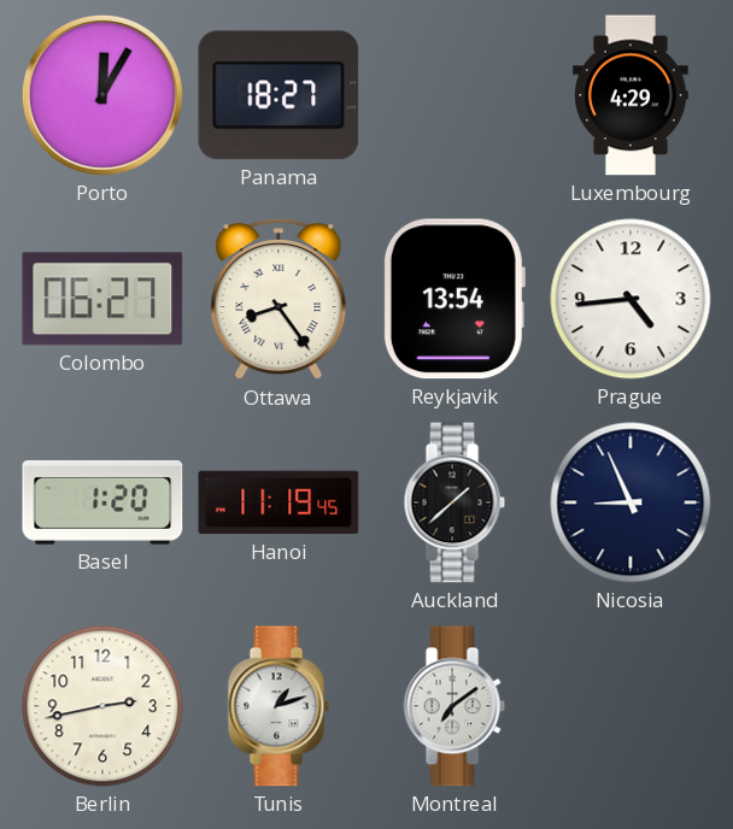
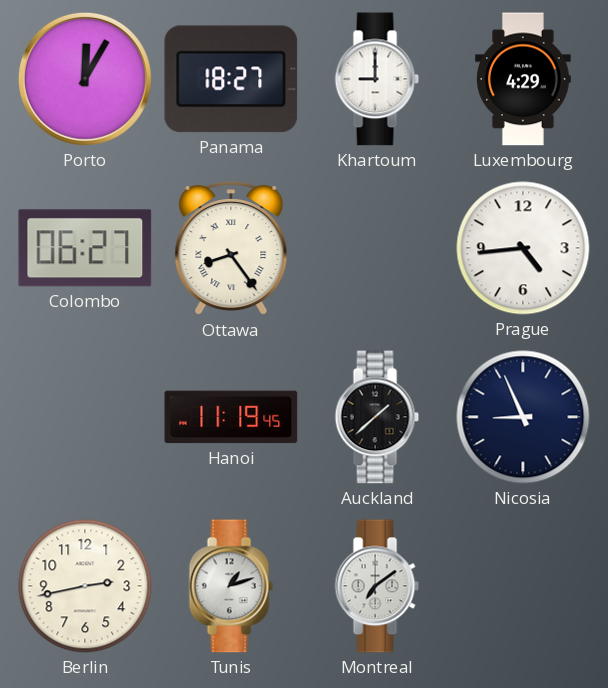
Khartoum: none -> 9:00 (377, 79)
Reykjavik: 13:54 -> none (453, 299)
Basel: 1:20 -> none (102, 502)
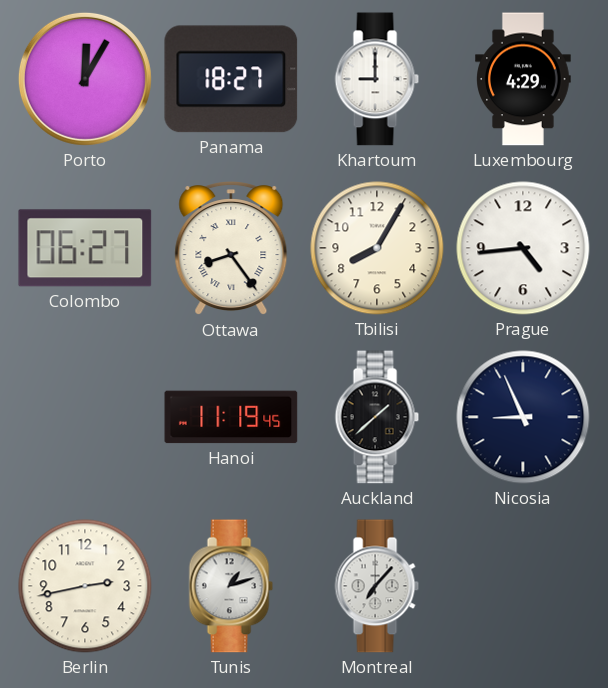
Tbilisi: none -> 8:05 (377, 248)
Montreal: 7:09 -> 7:07 (377, 586)
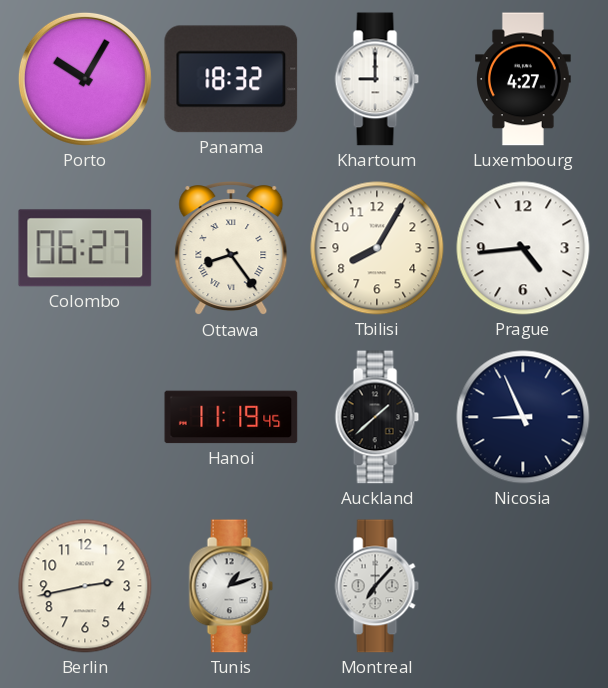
Porto: 12:05 -> 10:05 (85, 79)
Panama: 18:27 -> 18:32 (231, 79)
Luxembourg: 4:29 -> 4:27 (524, 79)
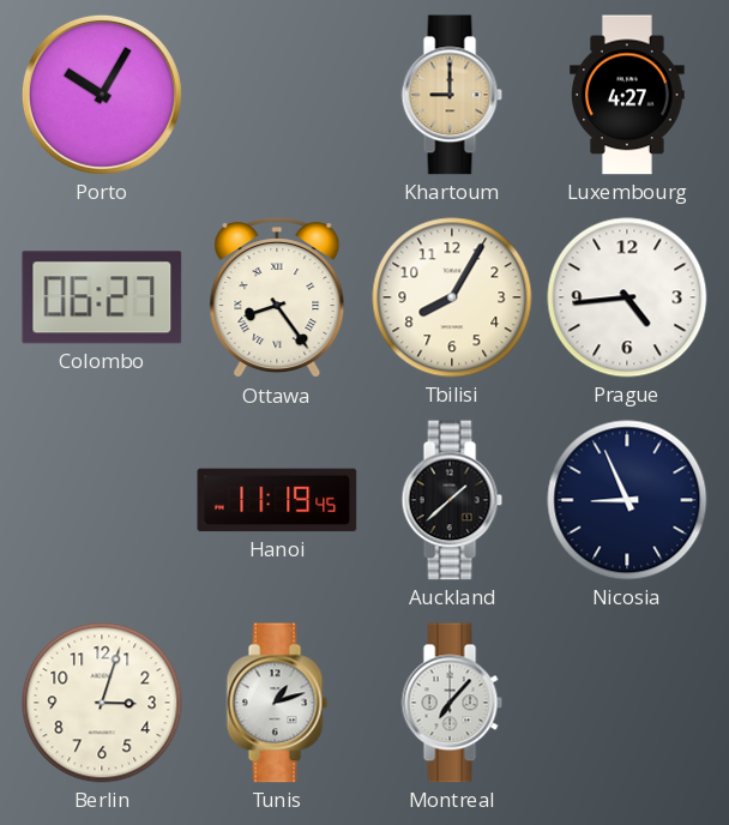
Panama: 18:32 -> none (231, 79)
Khartoum dial: white -> champagne (452, 95)
Berlin: 2:43 -> 3:03 (102, 703)
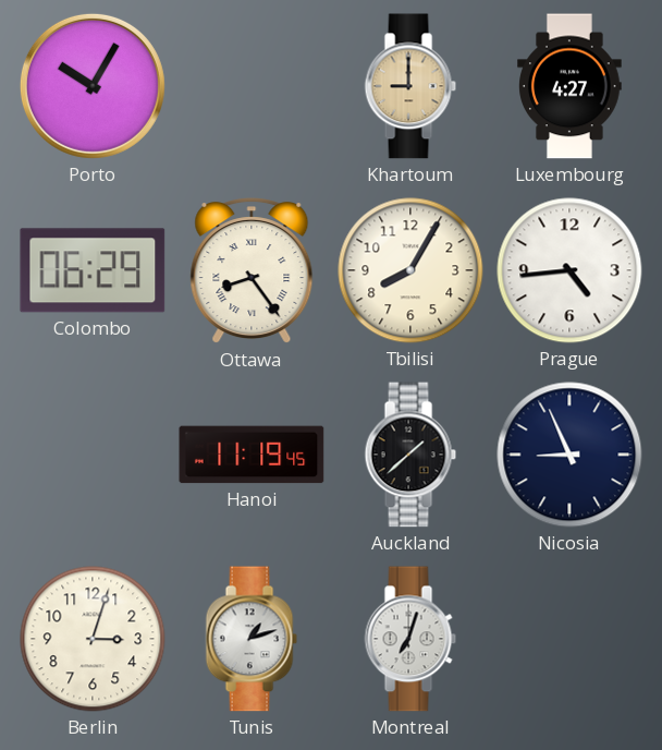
Colombo: 06:27 -> 06:29 (93, 270)
Montreal: 7:07 -> 7:03 (410, 639)
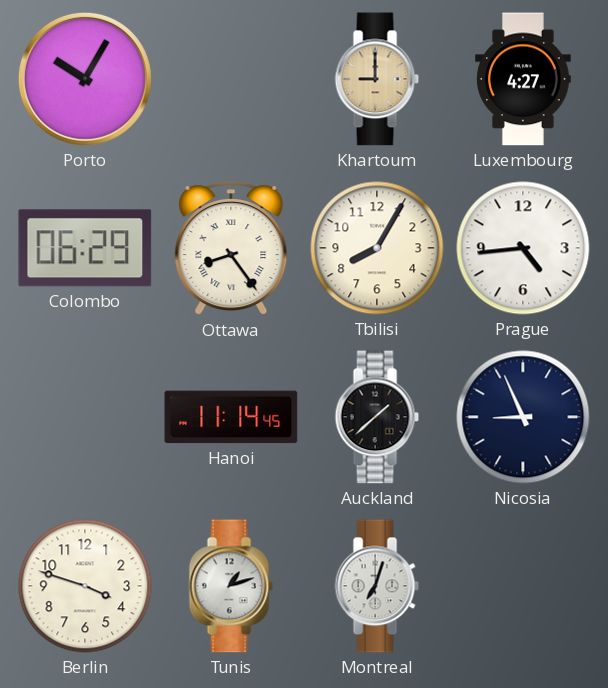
Hanoi: 11:19 -> 11:14 (231, 417)
Berlin: 3:03 -> 3:48 (85, 586)
